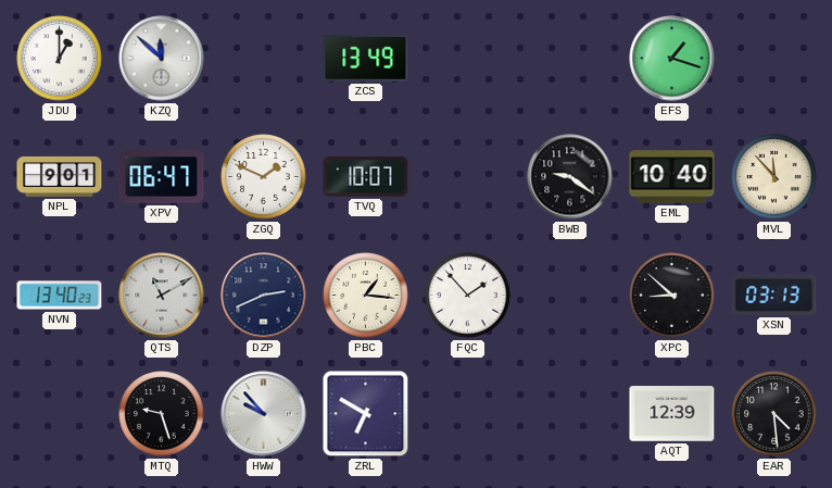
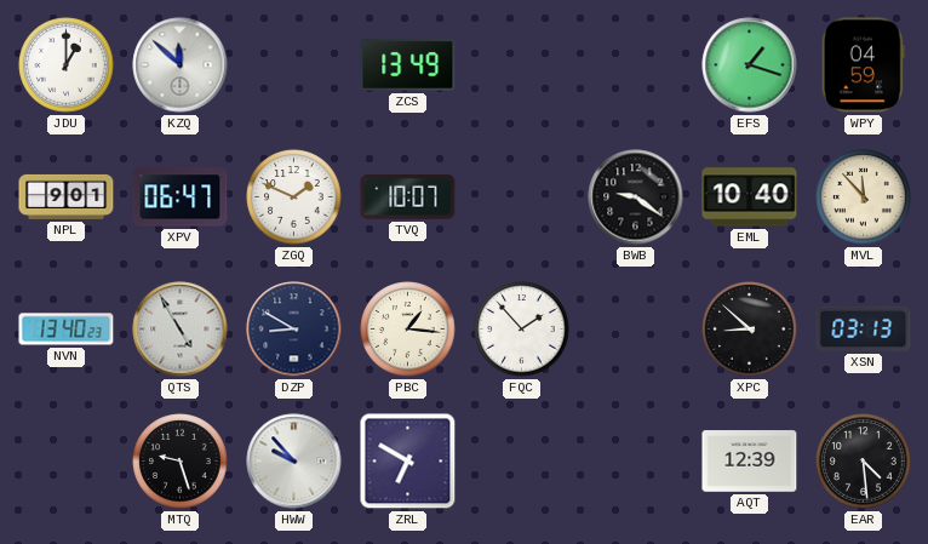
WPY: none -> 04:59 (863, 65)
QTS: 11:10 -> 4:55 (181, 330)
DZP: 2:41 -> 8:50 (294, 330)
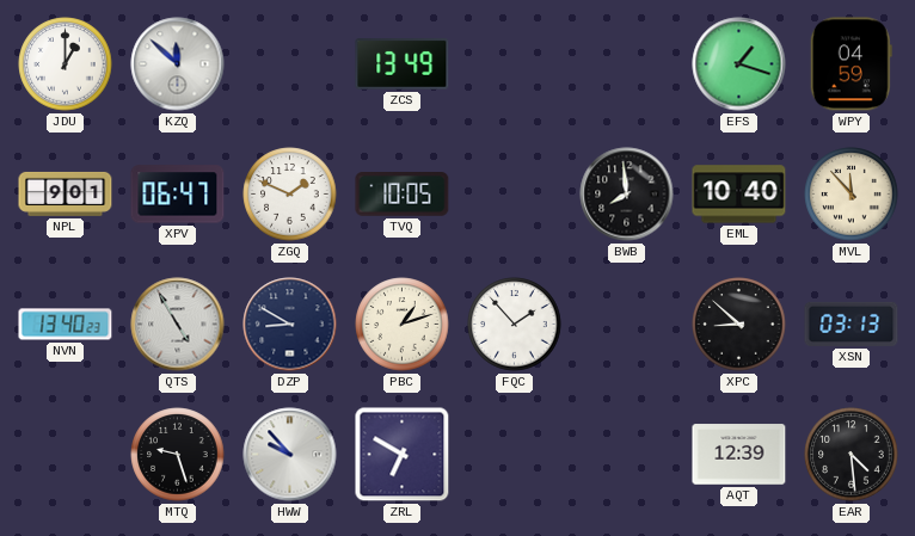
TVQ: 10:07 -> 10:05 (403, 195)
BWB: 9:21 -> 7:59 (627, 195)
PBC: 1:16 -> 1:12 (403, 325)
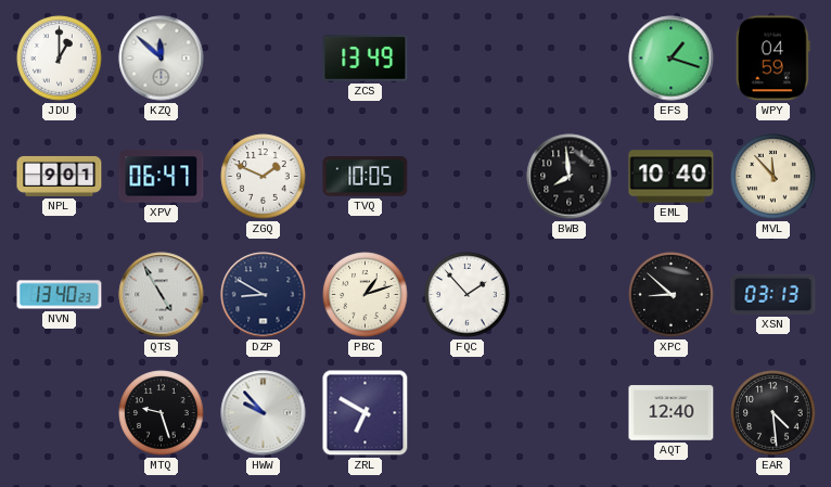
AQT: 12:39 -> 12:40 (672, 413)
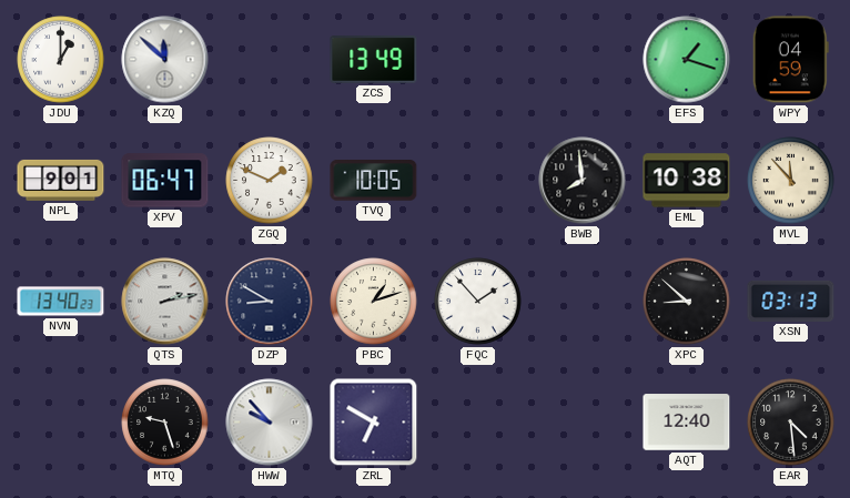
EML: 10:40 -> 10:38 (687, 181)
QTS: 4:55 -> 2:13 (165, 302)
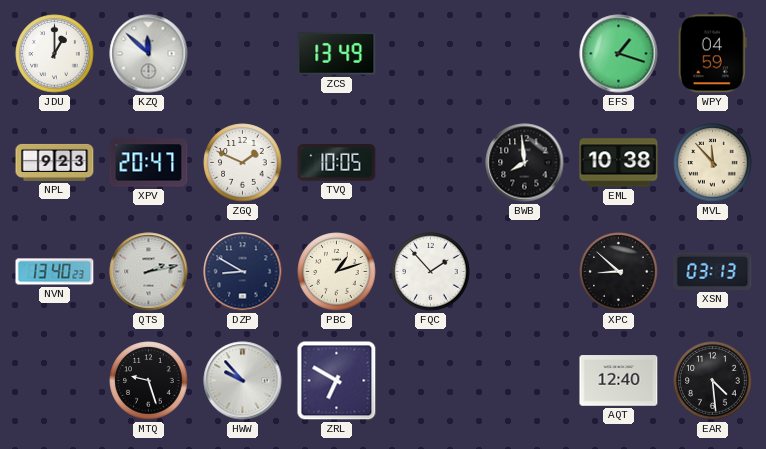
NPL: 9:01 -> 9:23 (55, 162)
XPV: 06:47 -> 20:47 (149, 163)
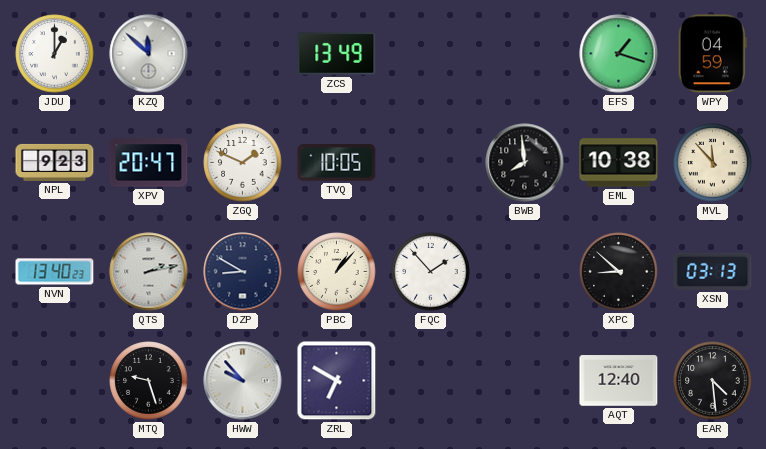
PBC: 1:12 -> 1:07 (337, 272)
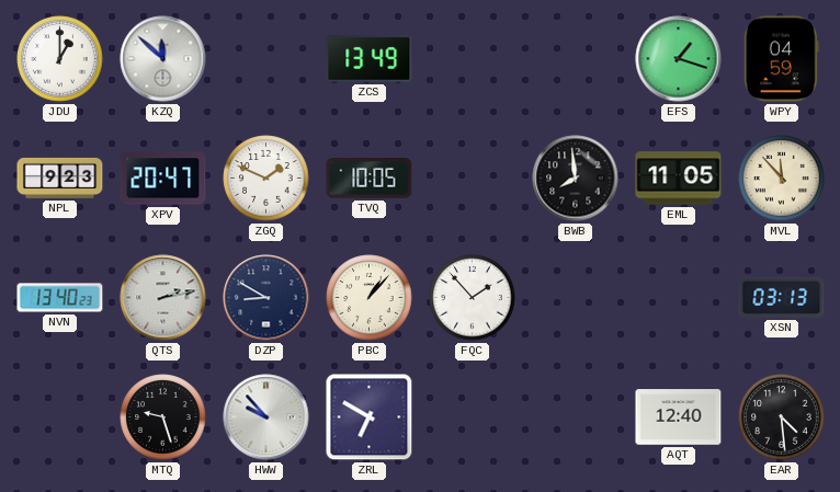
EML: 10:38 -> 11:05 (679, 179)
XPC: 8:52 -> none (619, 272)
